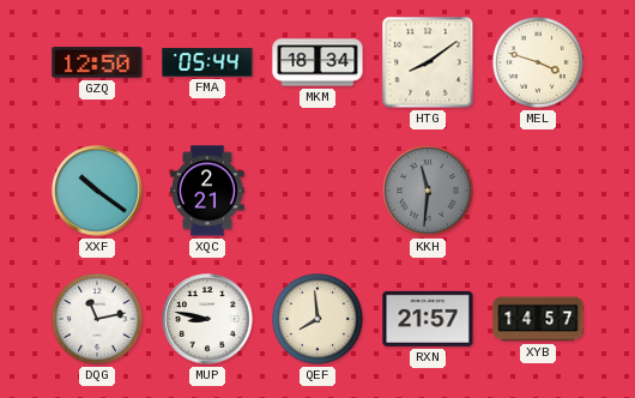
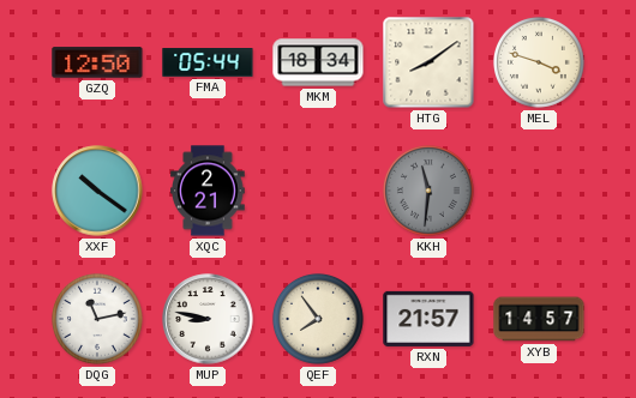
QEF: 7:59 -> 7:54 (318, 319)
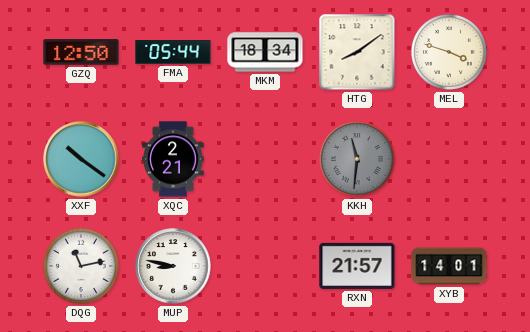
QEF: 7:54 -> none (318, 319)
XYB: 14:57 -> 14:01 (449, 266)
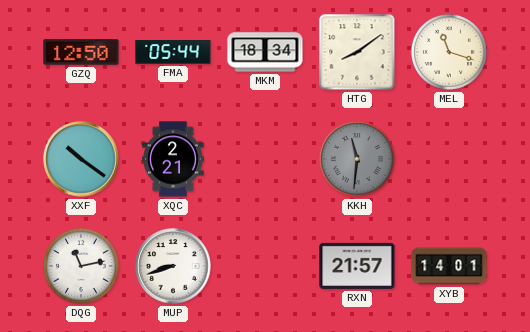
MEL: 3:48 -> 11:18 (449, 52)
MUP: 8:47 -> 8:42 (173, 266)
